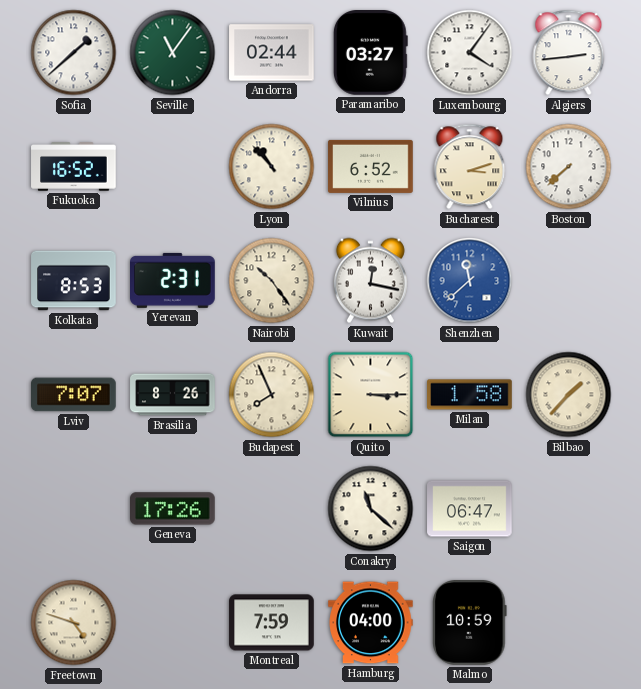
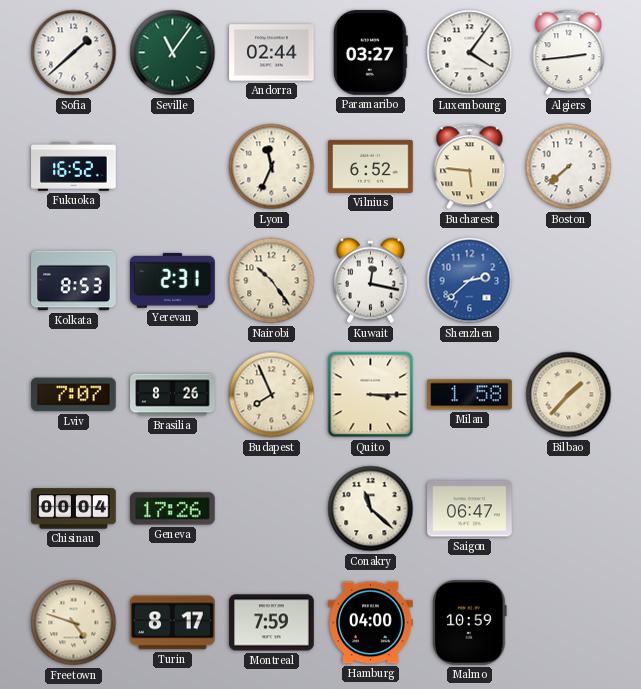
Lyon: 10:53 -> 11:34 (272, 167)
Bucharest: 3:12 -> 5:46 (470, 167)
Shenzhen: 11:38 -> 2:38 (470, 281)
Chisinau: none -> 00:04 (74, 509)
Turin: none -> 8:17 (173, 623)
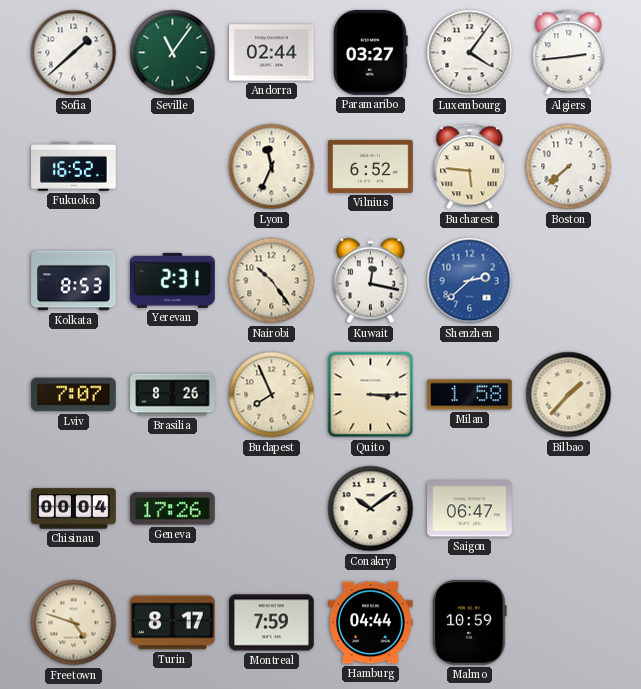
Conakry: 11:22 -> 10:09 (371, 509)
Hamburg: 04:00 -> 04:44 (371, 623)
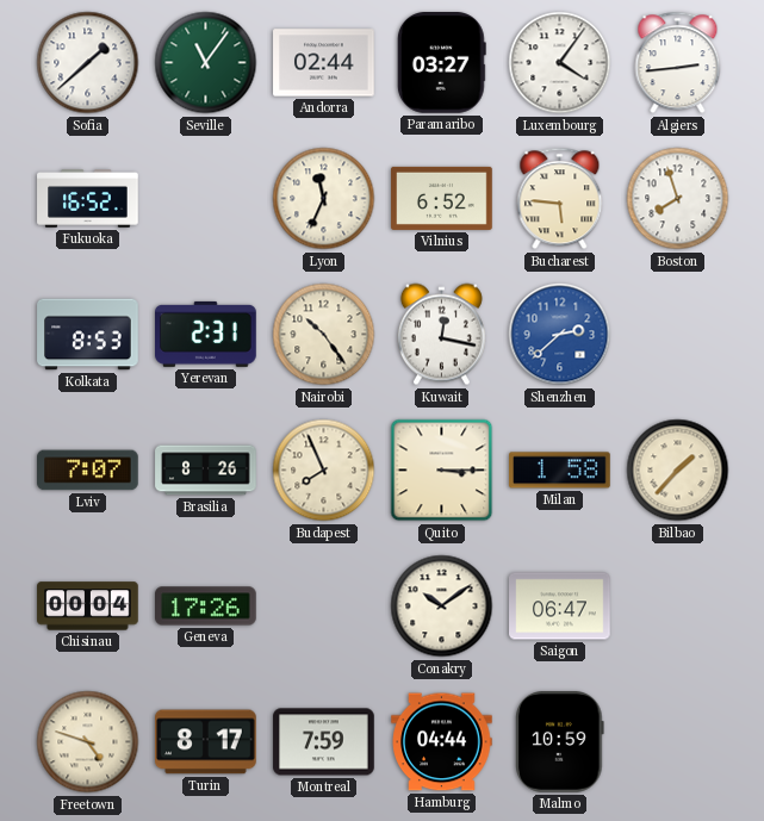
Boston: 7:38 -> 7:57 (678, 199)
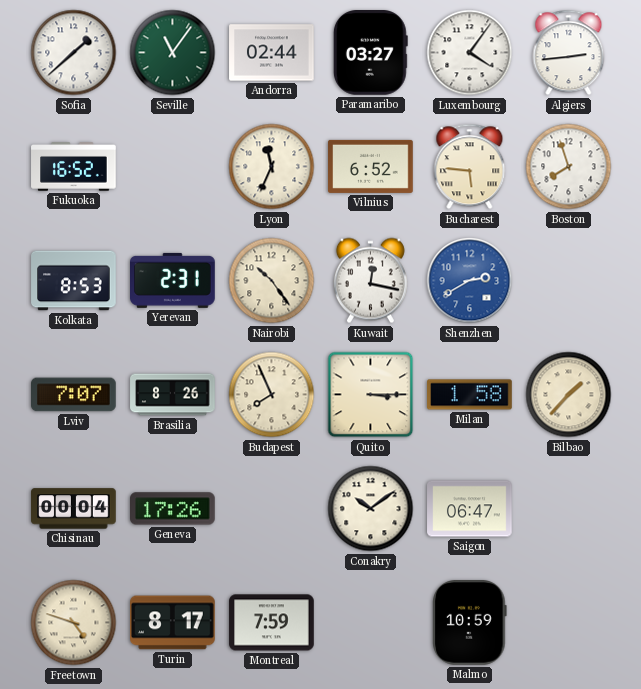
Shenzhen: 2:38 -> 2:40 (470, 281)
Hamburg: 04:44 -> none (442, 742)
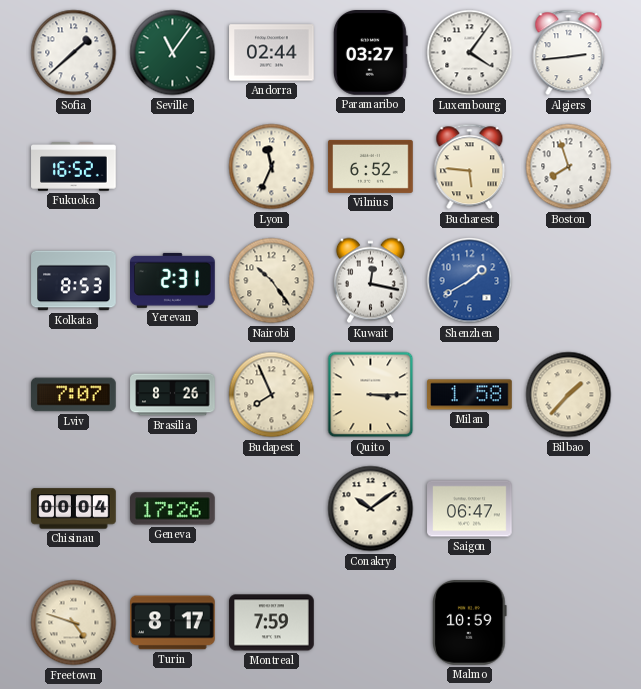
Shenzhen: 2:40 -> 1:40 (470, 281)
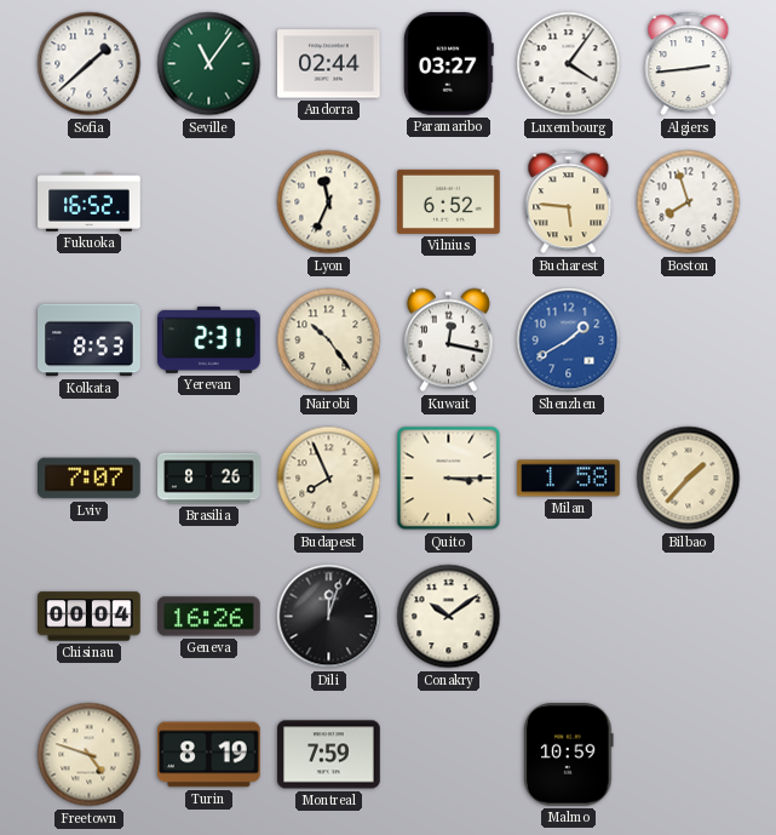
Geneva: 17:26 -> 16:26 (209, 617)
Dili: none -> 12:03 (329, 617)
Saigon: 06:47 -> none (470, 509)
Turin: 8:17 -> 8:19 (209, 755)
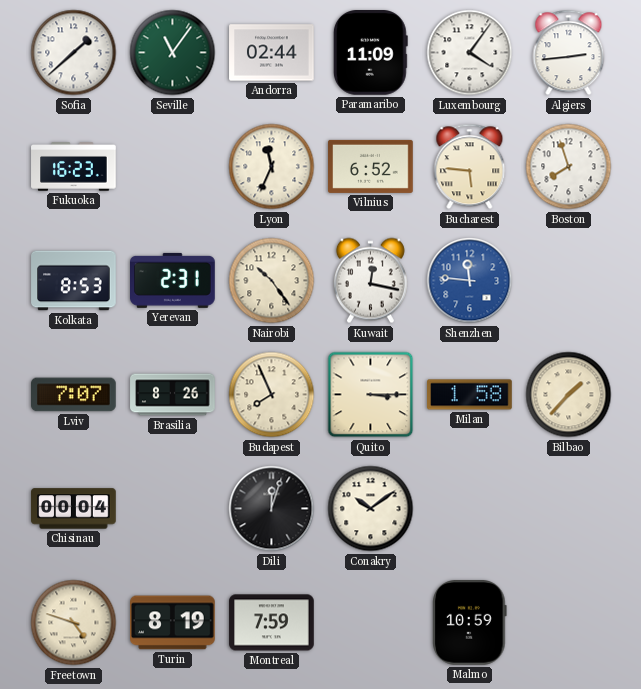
Paramaribo: 03:27 -> 11:09 (370, 53)
Fukuoka: 16:52 -> 16:23 (74, 167)
Shenzhen: 1:40 -> 11:46 (470, 281)
Geneva: 16:26 -> none (209, 617)
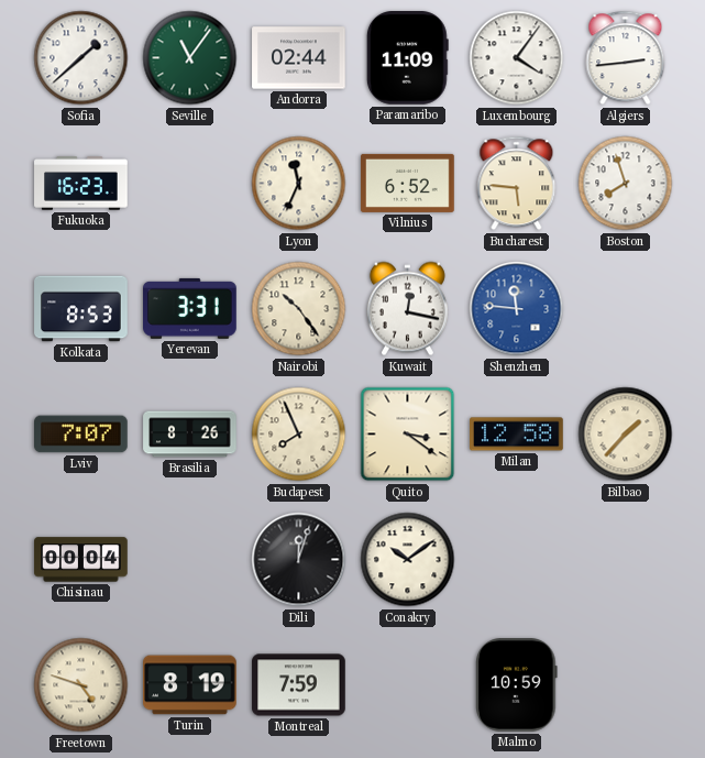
Yerevan: 2:31 -> 3:31 (190, 308)
Quito: 3:15 -> 3:21 (408, 435)
Milan: 1:58 -> 12:58 (517, 435)
